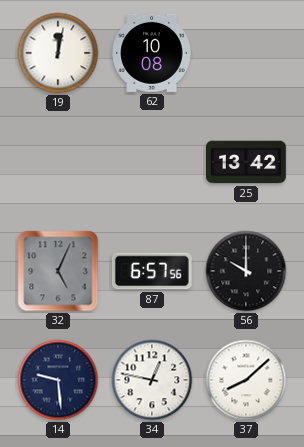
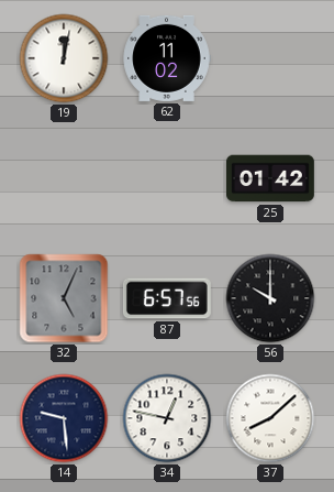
62: 10:08 -> 11:02 (167, 58)
25: 13:42 -> 01:42 (271, 178)
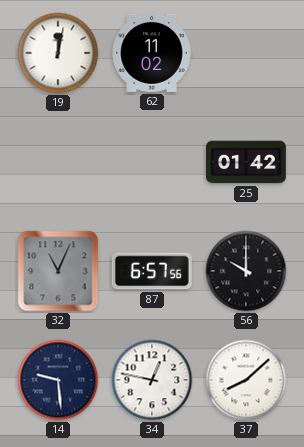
32: 5:04 -> 11:04 (58, 271)
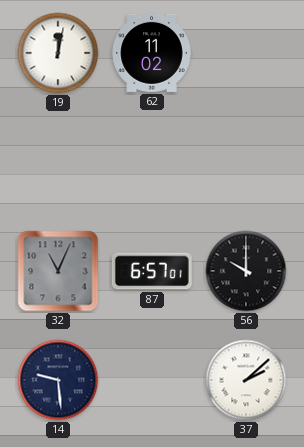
25: 01:42 -> none (247, 162)
87: 6:57:56 -> 6:57:01 (152, 271)
34: 12:47 -> none (152, 380)
37: 8:08 -> 2:08 (246, 380)
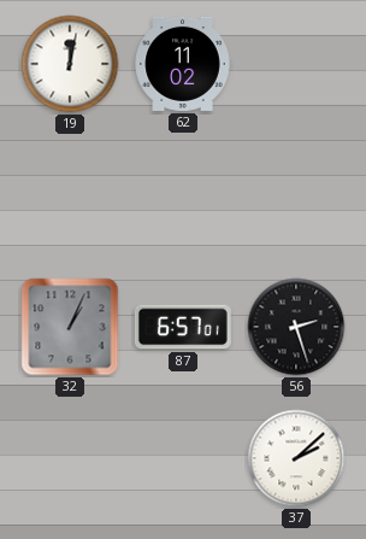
32: 11:04 -> 1:04 (70, 327)
56: 10:00 -> 2:27 (296, 327)
14: 9:29 -> none (58, 380)
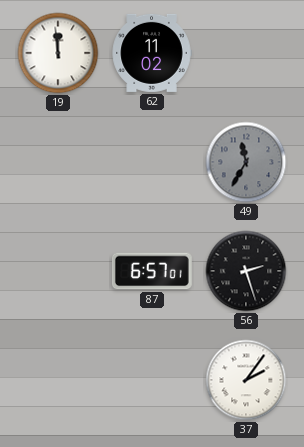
19: 12:02 -> 11:59 (58, 53)
49: none -> 11:35 (246, 162)
32: 1:04 -> none (70, 327)
37: 2:08 -> 2:06 (246, 380)
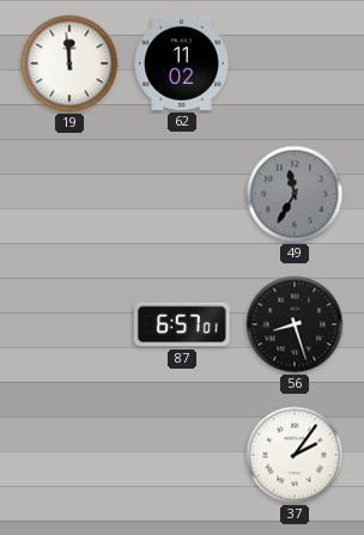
56: 2:27 -> 8:27 (295, 324)
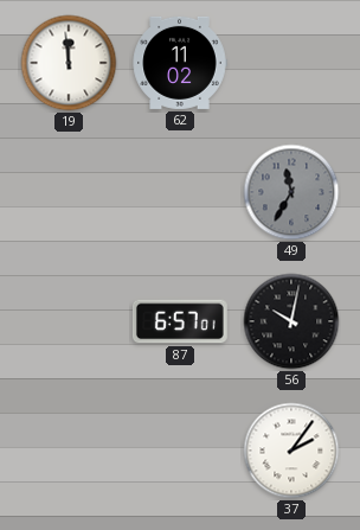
56: 8:27 -> 10:02 (291, 321)
